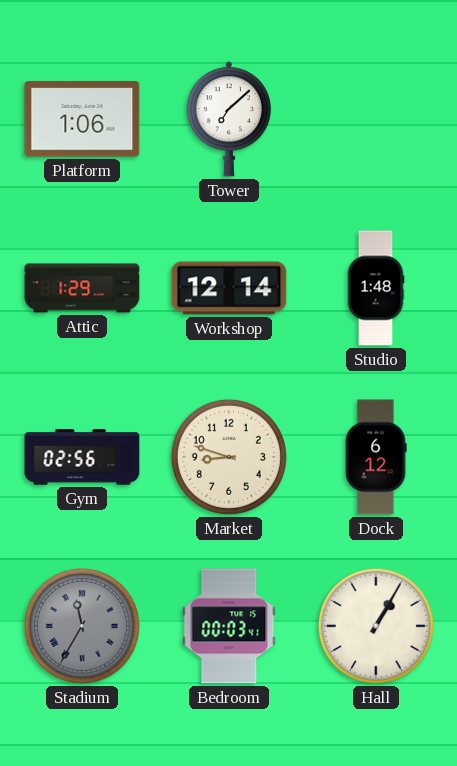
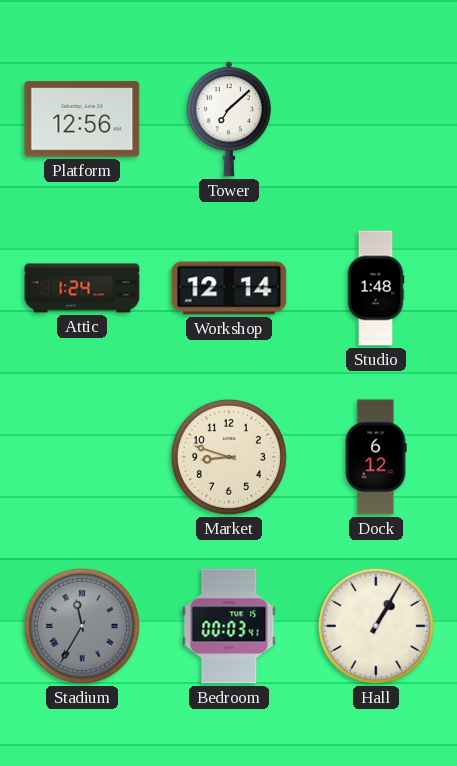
Platform: 1:06 -> 12:56 (82, 119)
Attic: 1:29 -> 1:24 (82, 288)
Gym: 02:56 -> none (82, 457)
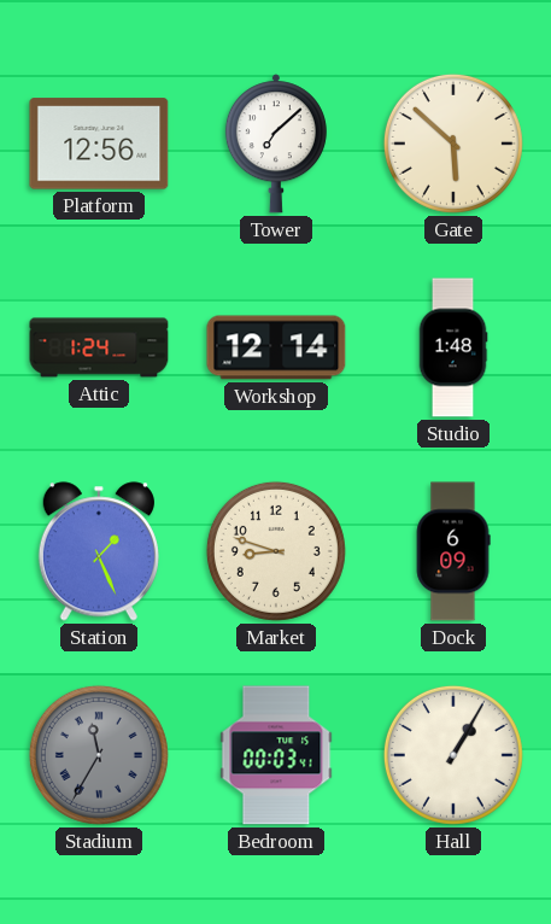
Gate: none -> 5:52 (453, 144)
Station: none -> 1:26 (99, 551)
Dock: 6:12 -> 6:09 (453, 551)
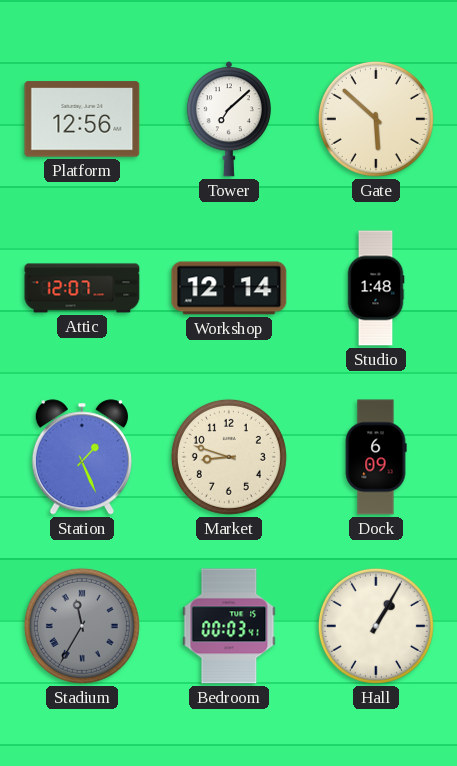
Attic: 1:24 -> 12:07 (82, 288)
